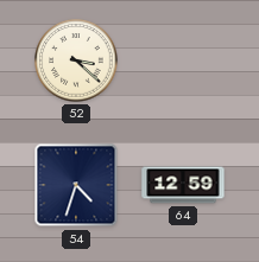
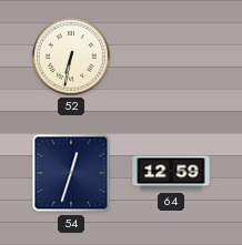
52: 3:22 -> 6:32 (71, 57)
54: 4:33 -> 12:33 (71, 173)
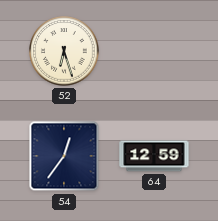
52: 6:32 -> 6:27 (64, 51)
54: 12:33 -> 12:36 (64, 156)
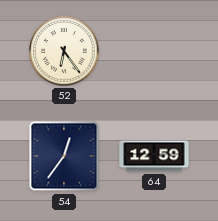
52: 6:27 -> 6:24 (64, 51)
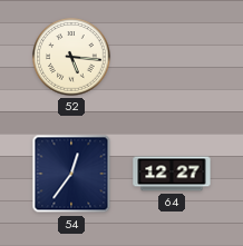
52: 6:24 -> 5:16 (71, 57)
64: 12:59 -> 12:27 (172, 174)
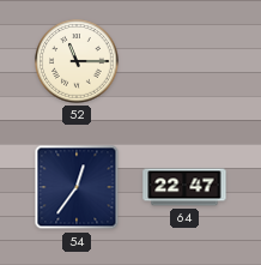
52: 5:16 -> 11:15 (77, 61)
64: 12:27 -> 22:47 (184, 187)
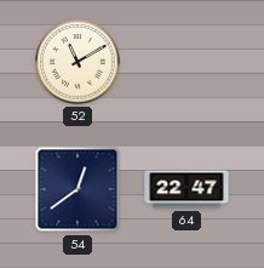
52: 11:15 -> 11:10 (78, 62)
54: 12:36 -> 12:39 (78, 189)
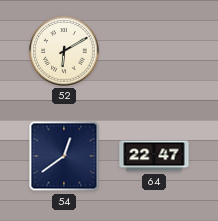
52: 11:10 -> 6:10 (64, 51)
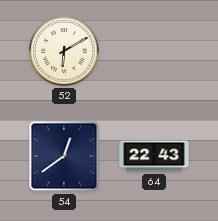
64: 22:47 -> 22:43 (154, 156)
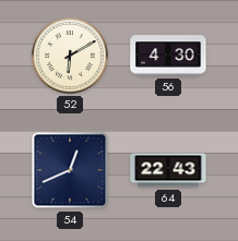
56: none -> 4:30 (168, 56)
54: 12:39 -> 12:41 (70, 170)
